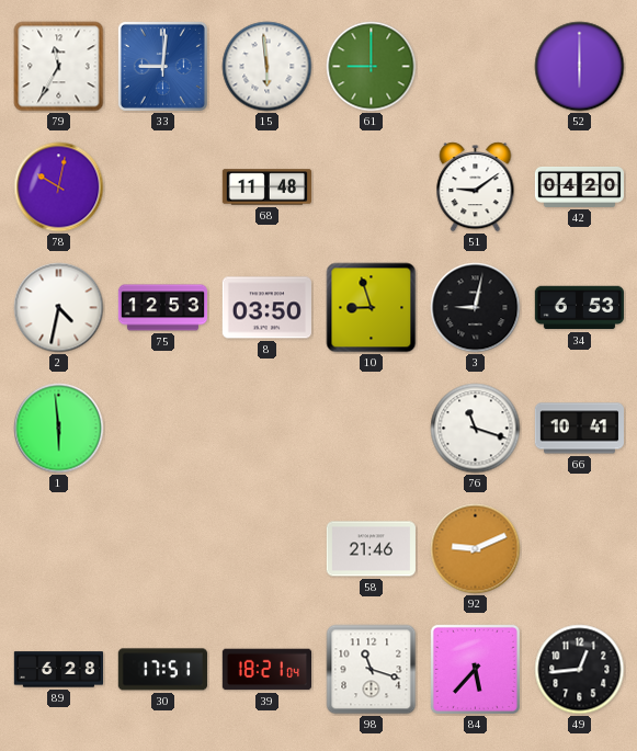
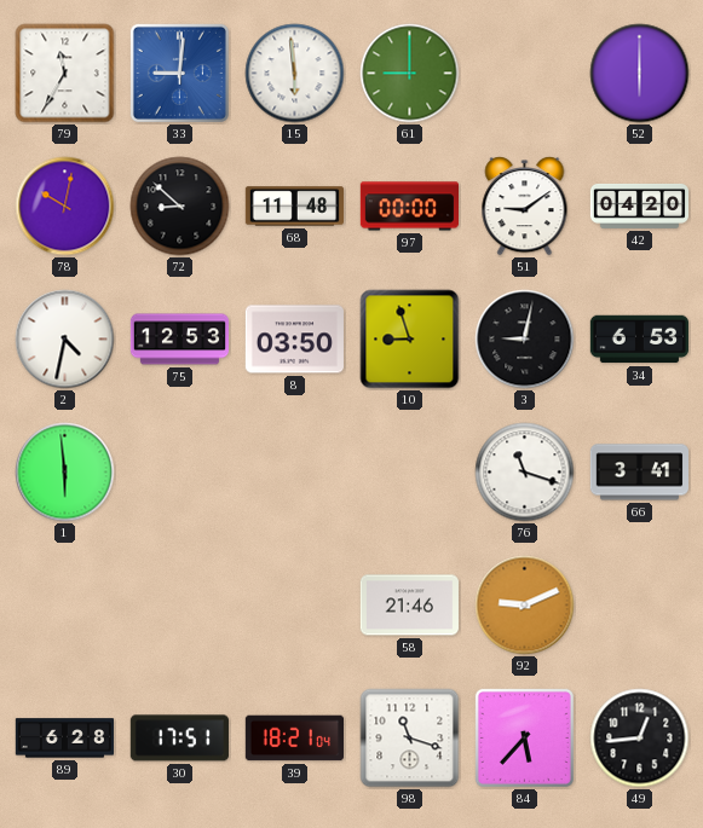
72: none -> 8:52 (180, 207)
97: none -> 00:00 (409, 207)
66: 10:41 -> 3:41 (639, 473)
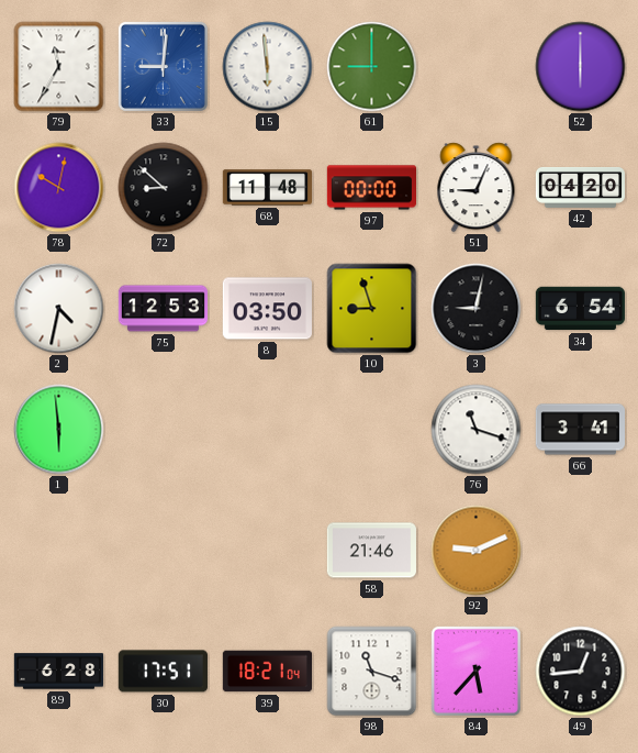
51: 9:09 -> 9:04 (477, 188)
34: 6:53 -> 6:54 (580, 309)
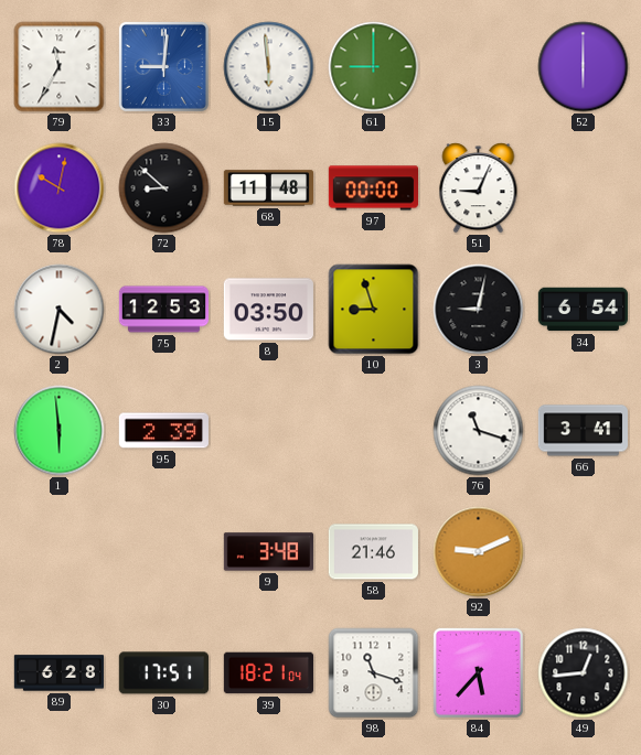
42: 04:20 -> none (580, 187)
95: none -> 2:39 (163, 431)
9: none -> 3:48 (268, 552)
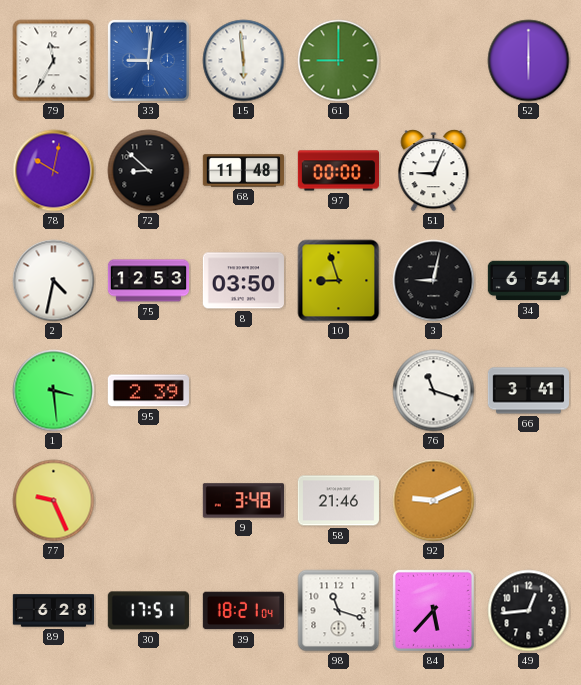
1: 5:59 -> 3:29 (54, 391)
77: none -> 9:26 (54, 501)
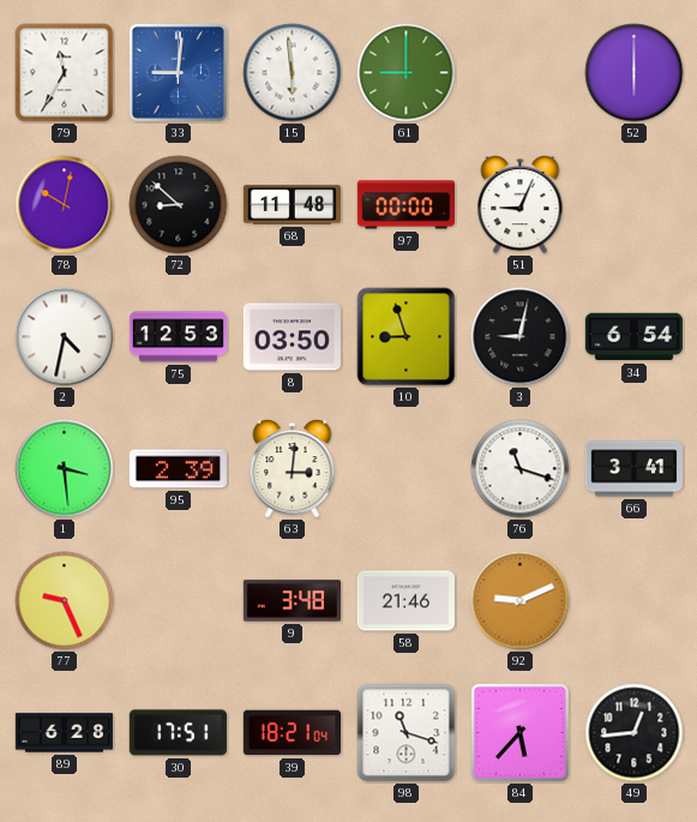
63: none -> 3:01 (293, 469)
